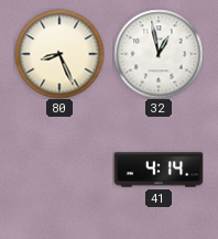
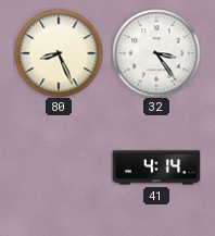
32: 12:58 -> 3:24 (156, 53)
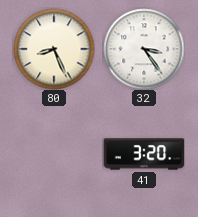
41: 4:14 -> 3:20 (144, 154)
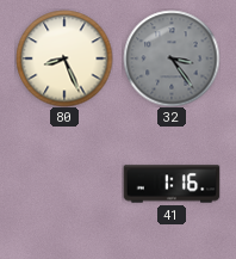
32 dial: white -> grey (172, 58)
41: 3:20 -> 1:16 (172, 184)
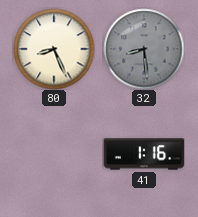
32: 3:24 -> 8:29 (144, 49)
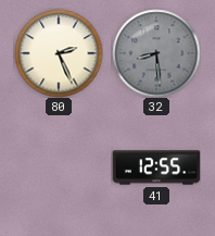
80: 8:26 -> 2:26 (59, 53)
41: 1:16 -> 12:55 (156, 167)
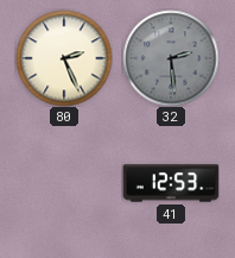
32: 8:29 -> 2:29 (171, 58)
41: 12:55 -> 12:53 (171, 183)
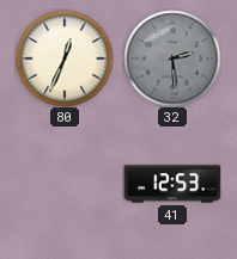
80: 2:26 -> 12:34 (65, 58)
